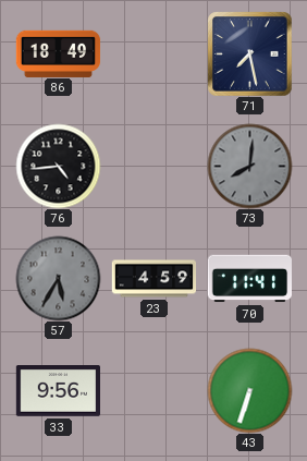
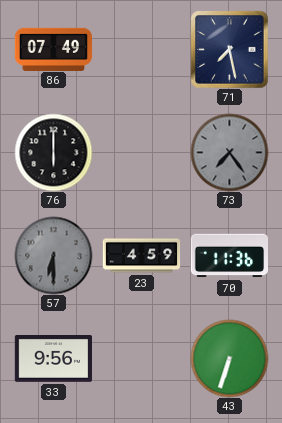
86: 18:49 -> 07:49 (53, 49)
76: 4:44 -> 6:00 (53, 152)
73: 8:01 -> 7:24 (229, 152)
57: 5:35 -> 6:30 (53, 255)
70: 11:41 -> 11:36 (229, 256)
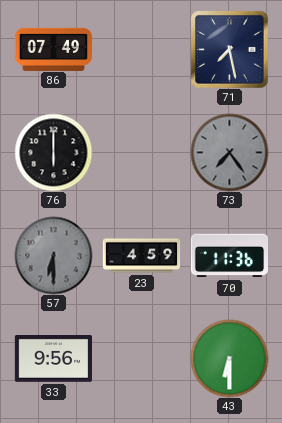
43: 6:33 -> 6:30 (229, 358)
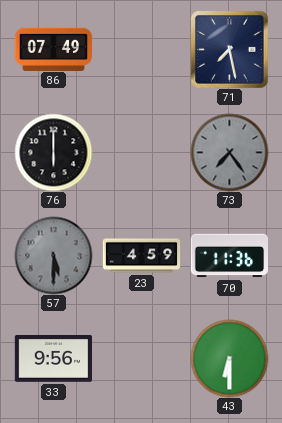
57: 6:30 -> 5:30 (53, 255)
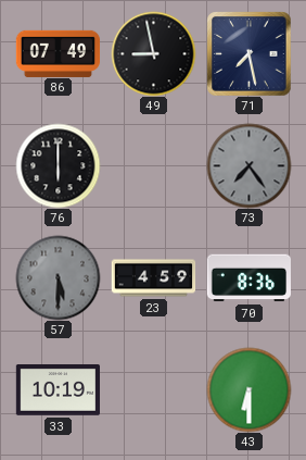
49: none -> 8:58 (153, 53)
70: 11:36 -> 8:36 (248, 278)
33: 9:56 -> 10:19 (58, 390)
